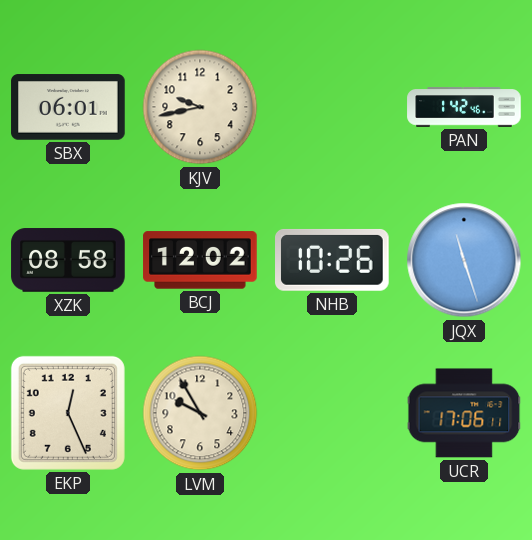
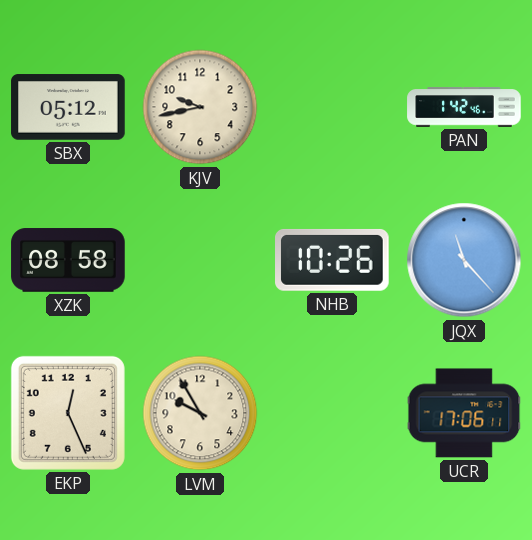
SBX: 06:01 -> 05:12 (68, 107)
BCJ: 12:02 -> none (200, 260)
JQX: 11:27 -> 11:23 (464, 260)
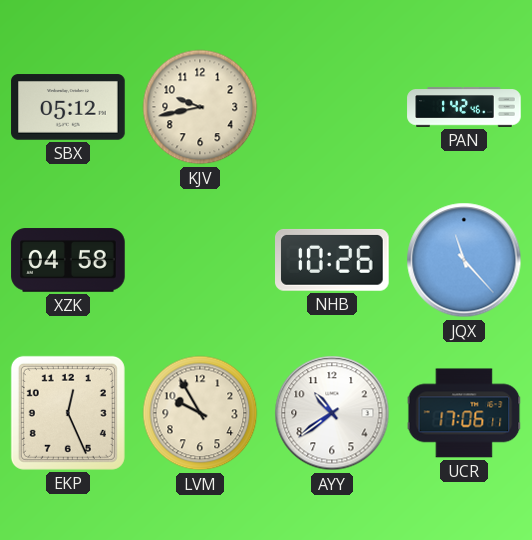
XZK: 08:58 -> 04:58 (68, 260)
AYY: none -> 10:39 (332, 413)
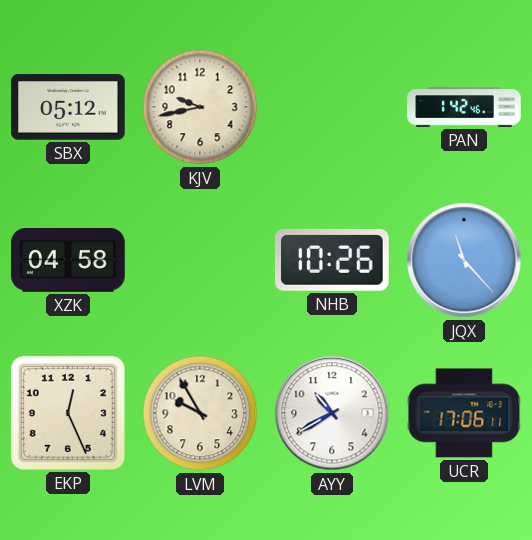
AYY: 10:39 -> 10:40 (332, 413)
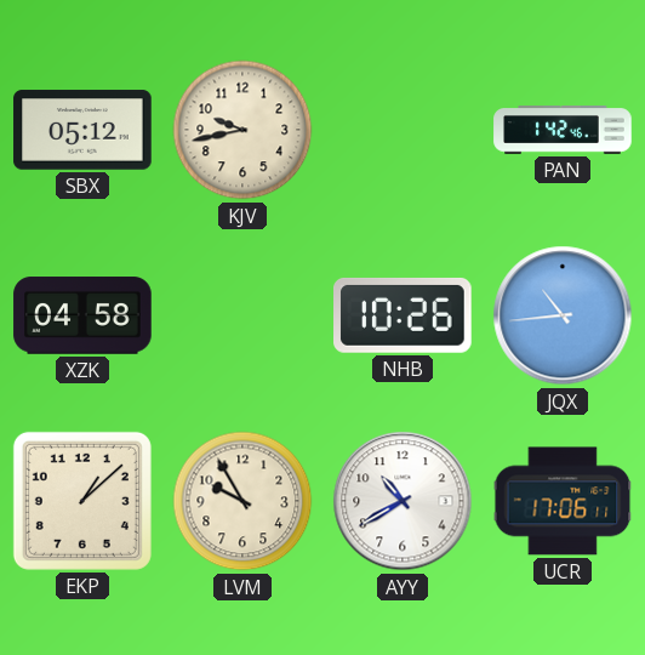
JQX: 11:23 -> 10:44 (563, 315)
EKP: 12:26 -> 1:08 (82, 501)
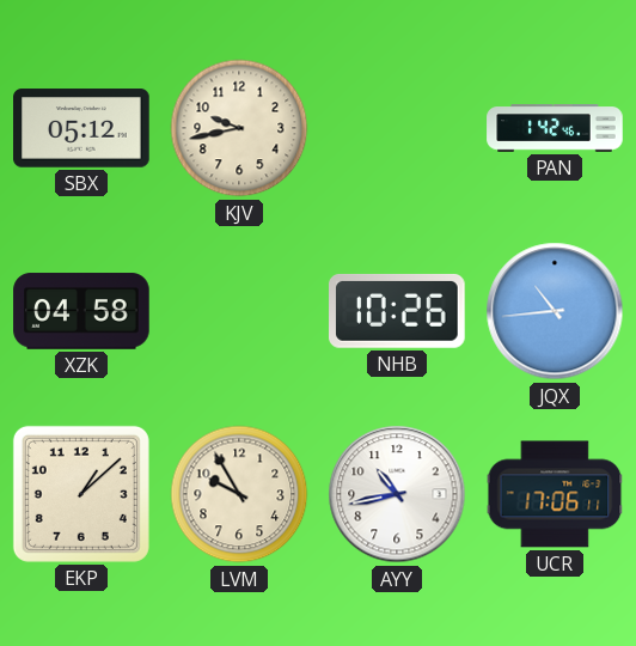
AYY: 10:40 -> 10:43 (397, 494)
